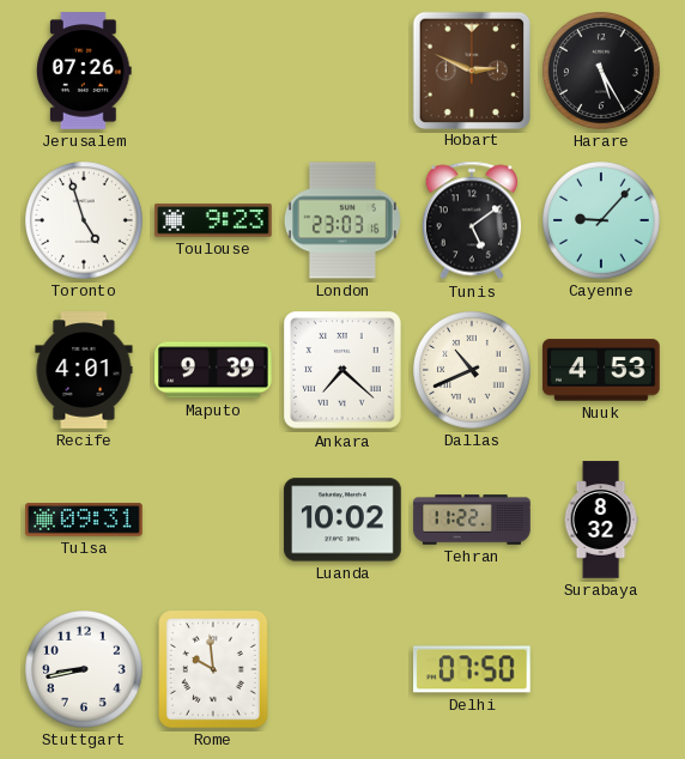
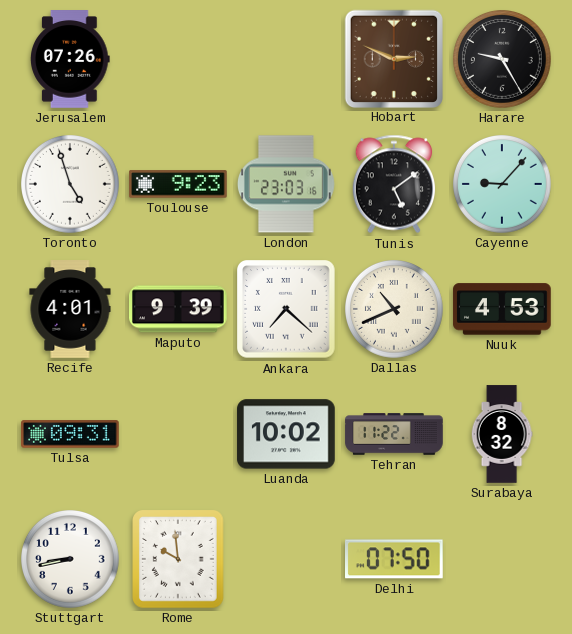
Harare: 5:25 -> 9:25 (503, 60)
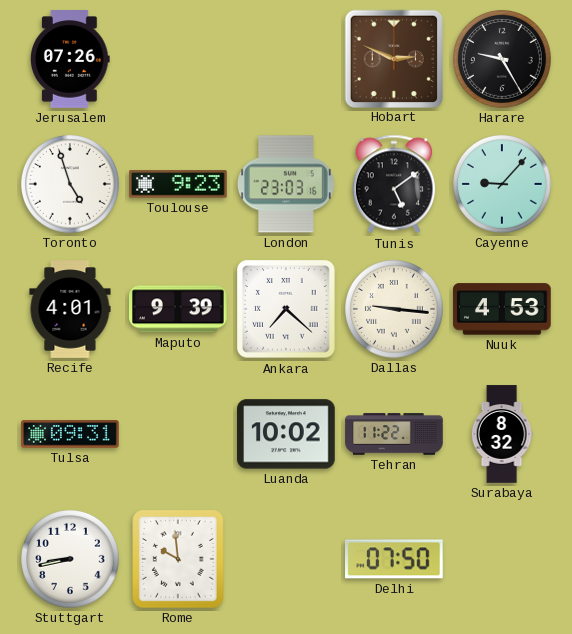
Dallas: 10:41 -> 9:16 (395, 310)
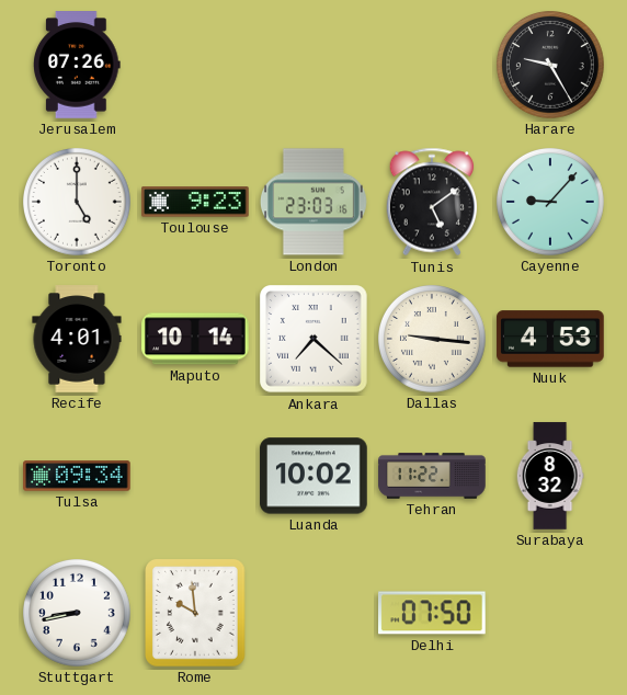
Hobart: 2:49 -> none (393, 58)
Toronto: 4:57 -> 5:00 (78, 203)
Maputo: 9:39 -> 10:14 (195, 339)
Tulsa: 09:31 -> 09:34 (77, 476)
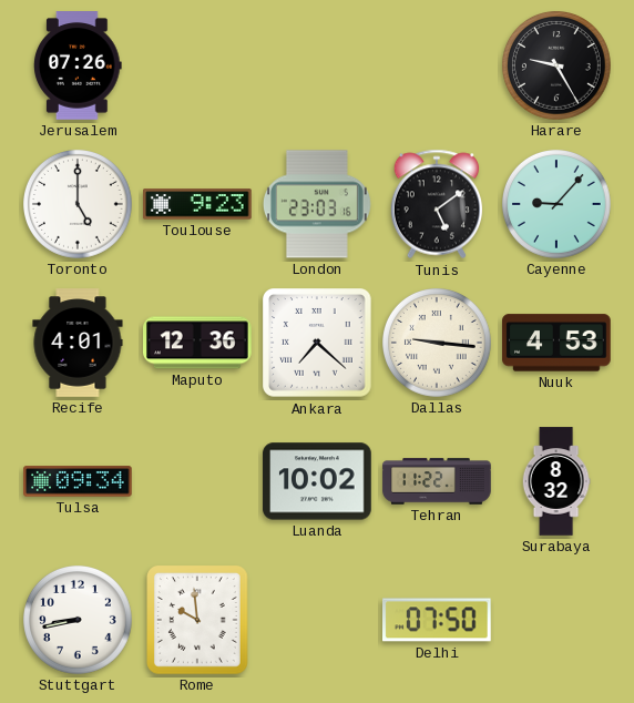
Maputo: 10:14 -> 12:36 (197, 343)
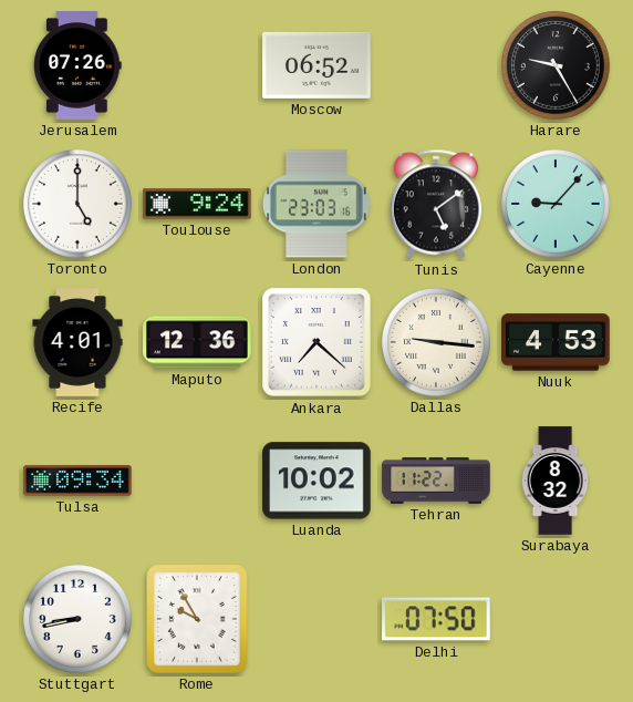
Moscow: none -> 06:52 (316, 65)
Toulouse: 9:23 -> 9:24 (197, 204)
Rome: 9:59 -> 9:55 (198, 620)
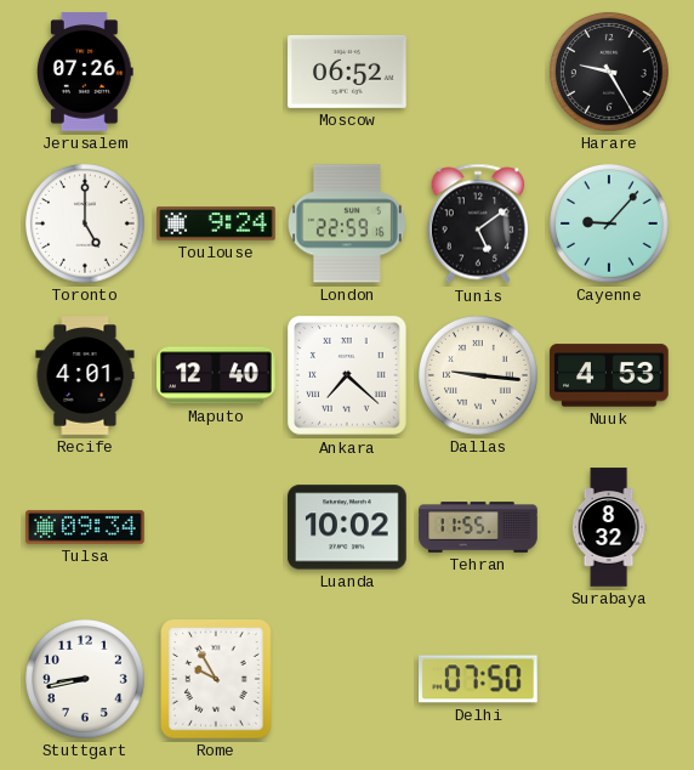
London: 23:03 -> 22:59 (347, 223)
Maputo: 12:36 -> 12:40 (216, 375)
Tehran: 11:22 -> 11:55 (478, 527)
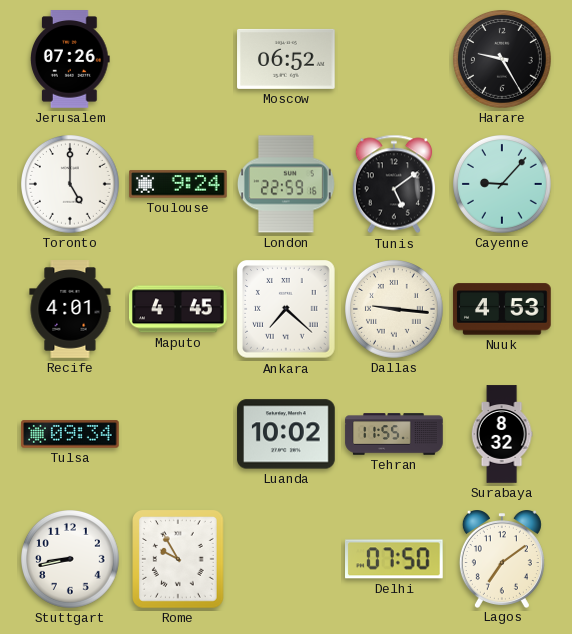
Maputo: 12:40 -> 4:45 (178, 309)
Lagos: none -> 7:09 (502, 559)
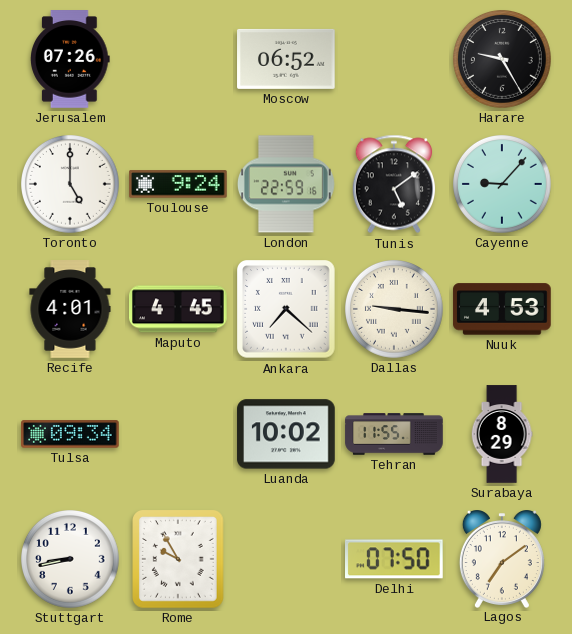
Surabaya: 8:32 -> 8:29 (502, 434)
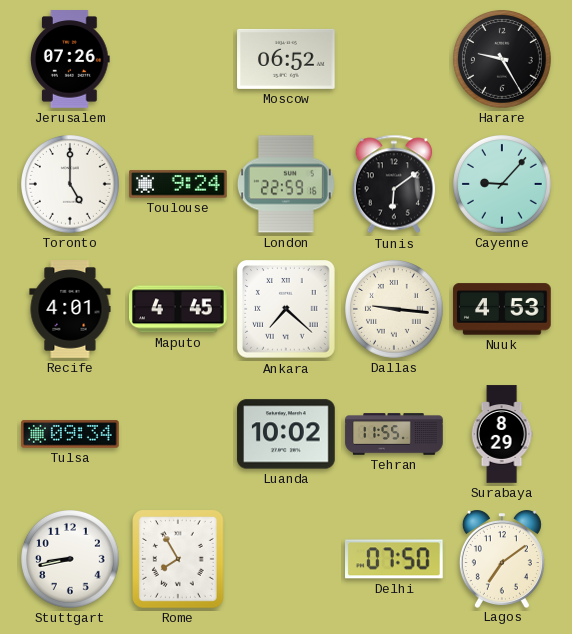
Tunis: 5:09 -> 6:09 (394, 184)
Rome: 9:55 -> 7:55 (179, 560)
